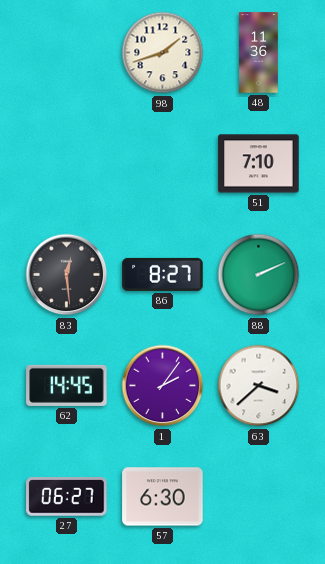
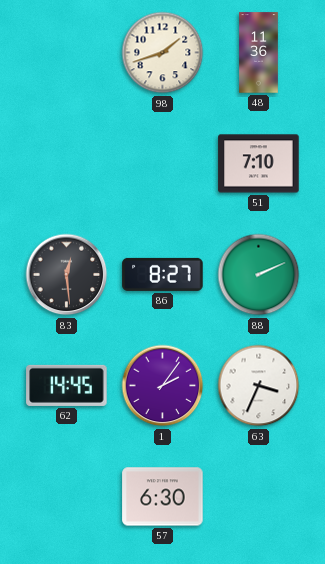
63: 3:38 -> 3:34 (259, 386)
27: 06:27 -> none (67, 497)
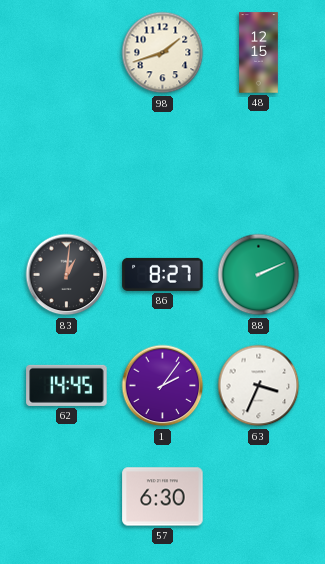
48: 11:36 -> 12:15 (259, 53)
51: 7:10 -> none (259, 164)
83: 12:29 -> 1:01 (67, 275)
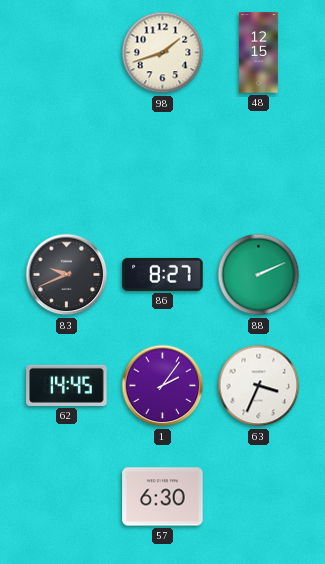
83: 1:01 -> 9:41 (67, 275)
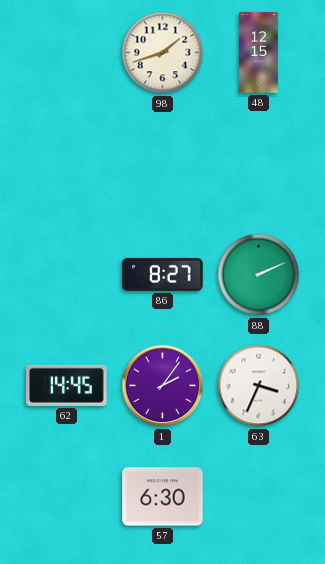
83: 9:41 -> none (67, 275)
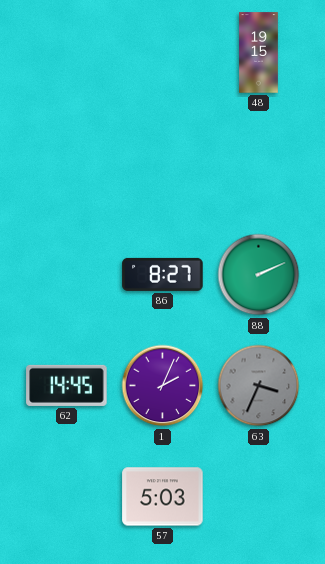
98: 1:42 -> none (163, 53)
48: 12:15 -> 19:15 (259, 53)
1: 2:06 -> 2:04 (163, 386)
63 dial: white -> grey (259, 386)
57: 6:30 -> 5:03 (163, 497)
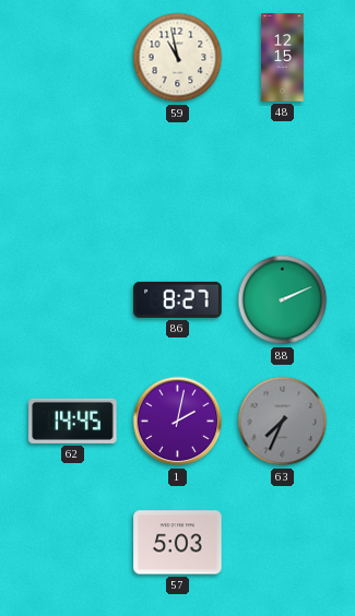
59: none -> 10:58 (178, 58)
48: 19:15 -> 12:15 (283, 58)
1: 2:04 -> 2:02 (178, 422)
63: 3:34 -> 7:34 (283, 422)
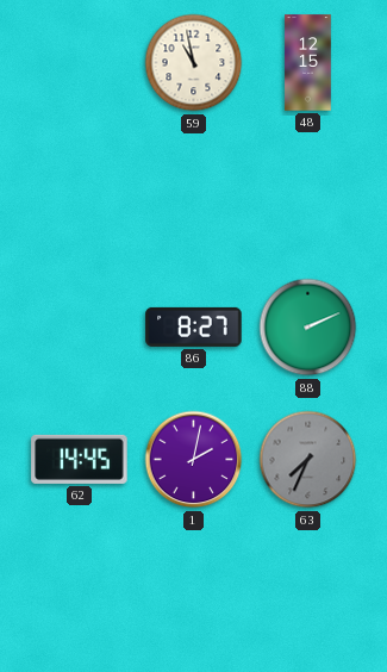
57: 5:03 -> none (178, 543)
